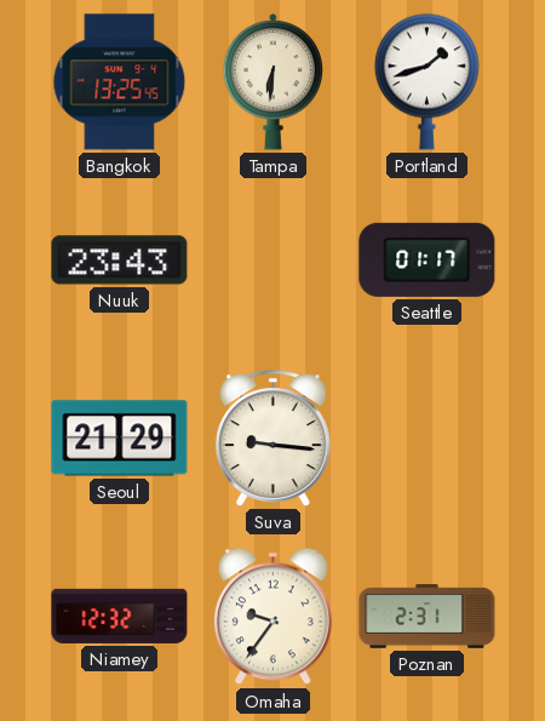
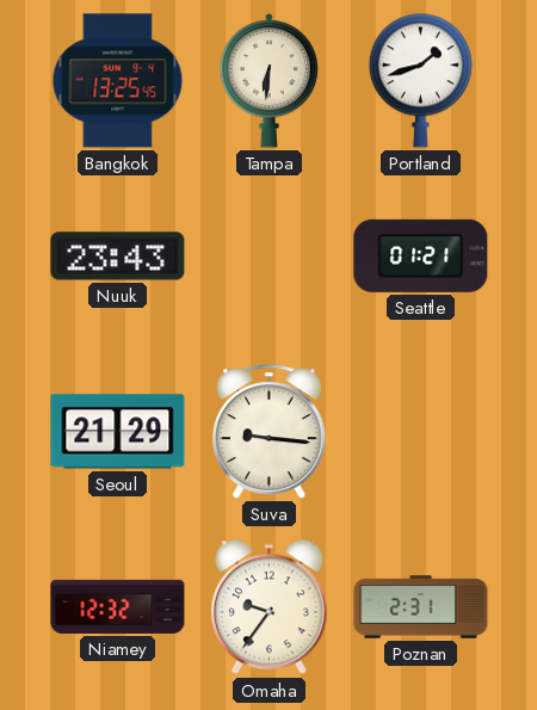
Seattle: 01:17 -> 01:21 (421, 255)
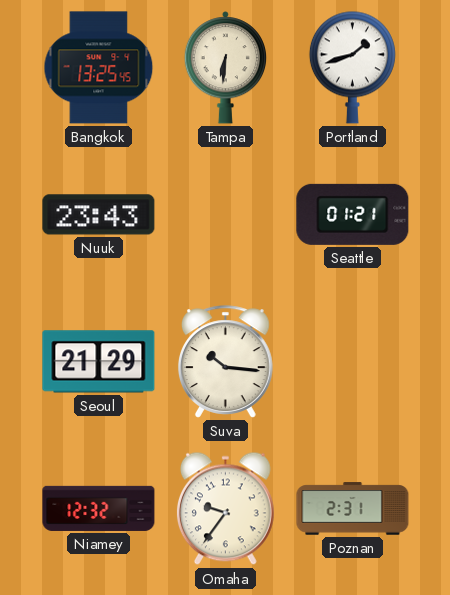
Suva: 9:16 -> 10:16 (225, 362)
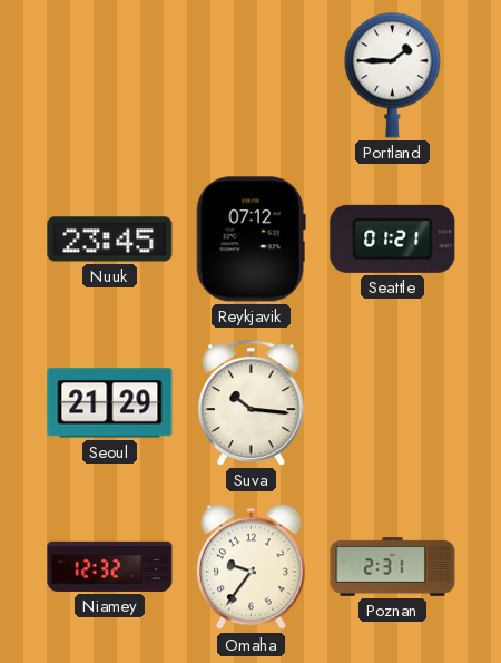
Bangkok: 13:25 -> none (99, 68)
Tampa: 6:31 -> none (226, 68)
Portland: 1:42 -> 1:45 (392, 75)
Nuuk: 23:43 -> 23:45 (110, 240)
Reykjavik: none -> 07:12 (250, 240)
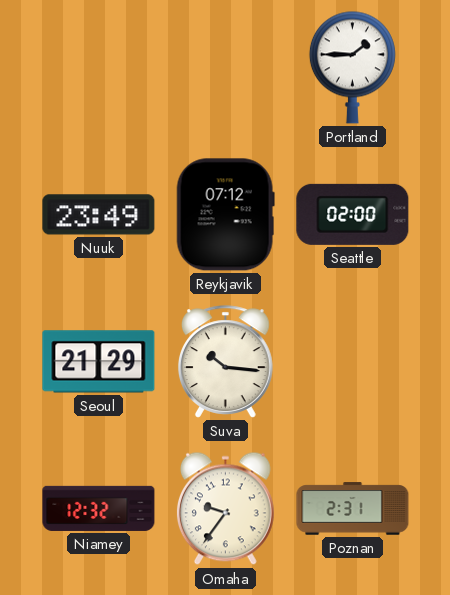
Nuuk: 23:45 -> 23:49 (99, 215)
Seattle: 01:21 -> 02:00 (353, 214)
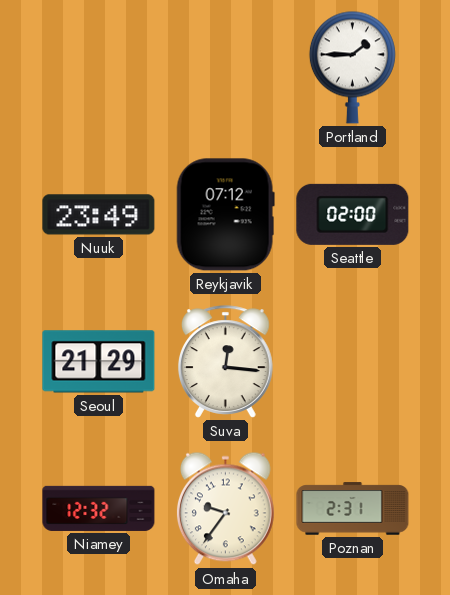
Suva: 10:16 -> 12:16 (225, 362)
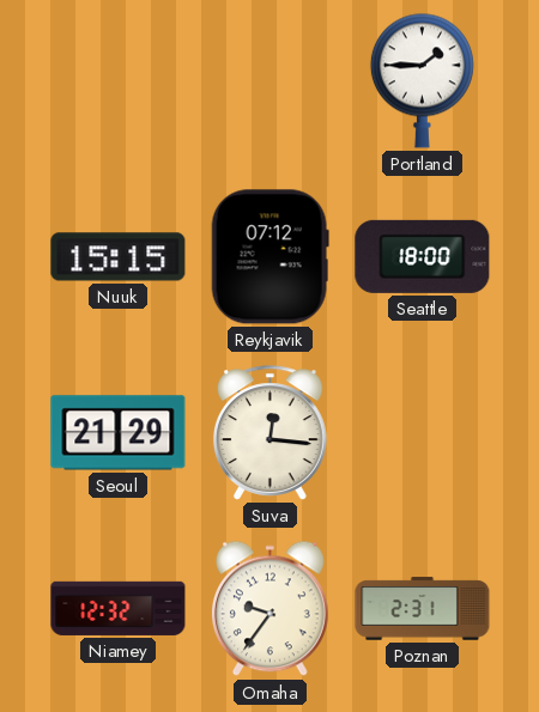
Nuuk: 23:49 -> 15:15 (119, 257)
Seattle: 02:00 -> 18:00 (423, 256)
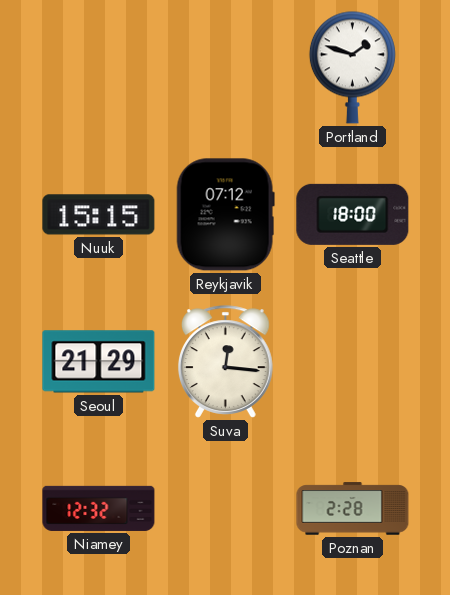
Portland: 1:45 -> 1:48 (352, 67)
Omaha: 9:36 -> none (269, 609)
Poznan: 2:31 -> 2:28 (353, 509)
